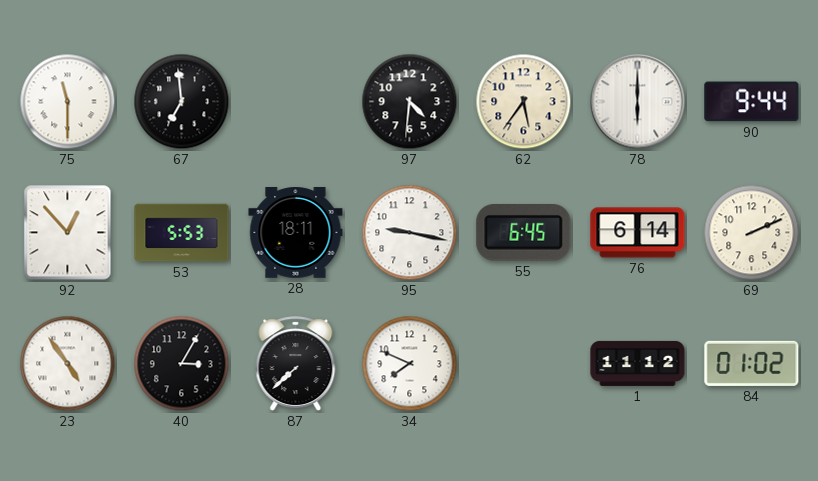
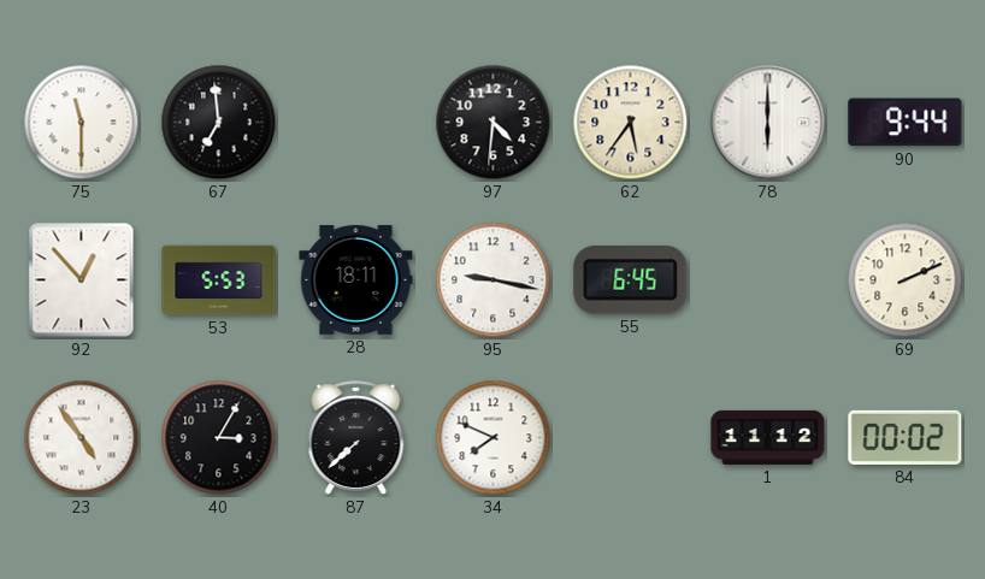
76: 6:14 -> none (638, 233)
84: 01:02 -> 00:02 (906, 437)
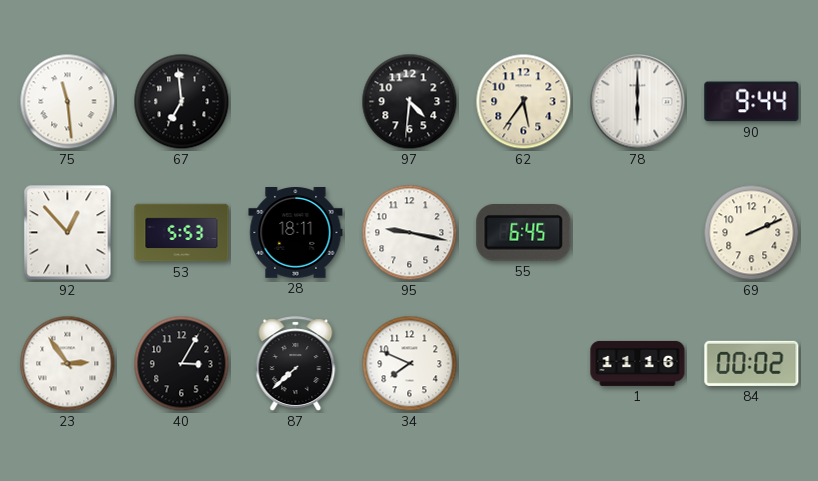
75: 11:30 -> 11:29 (68, 102)
23: 4:54 -> 2:54 (68, 364)
1: 11:12 -> 11:16 (638, 363)
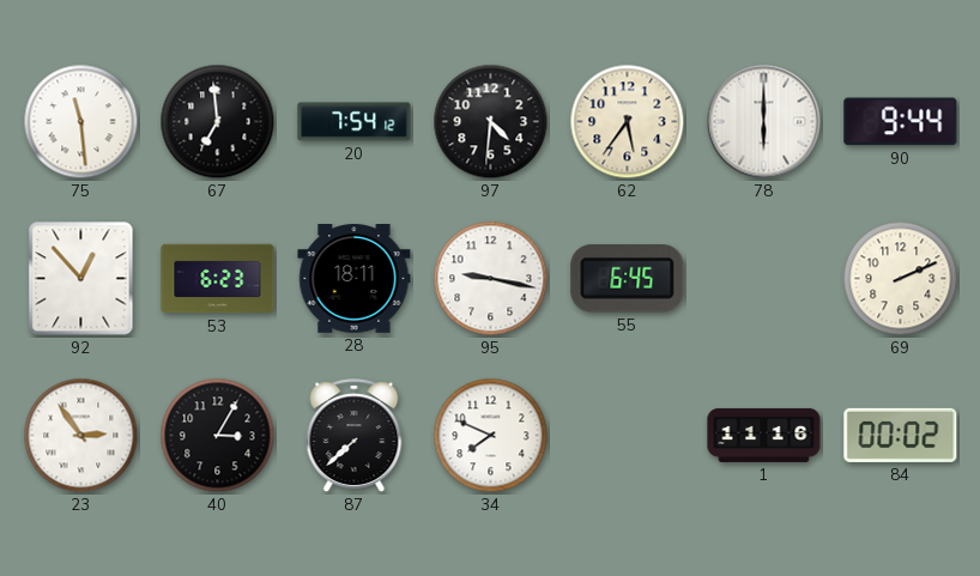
20: none -> 7:54 (355, 122)
53: 5:53 -> 6:23 (218, 279)
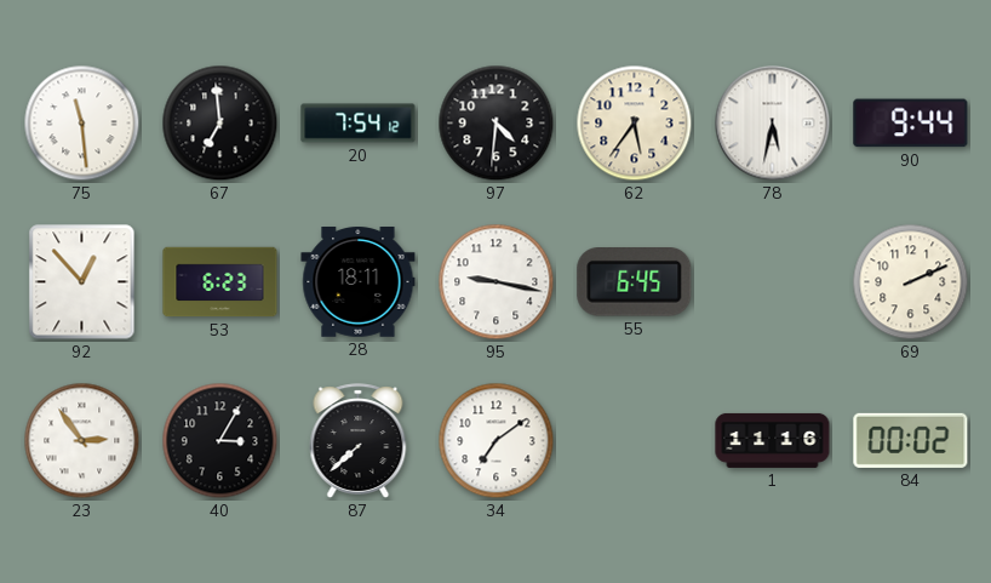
78: 6:00 -> 5:32 (773, 124)
34: 7:49 -> 7:09 (497, 441)
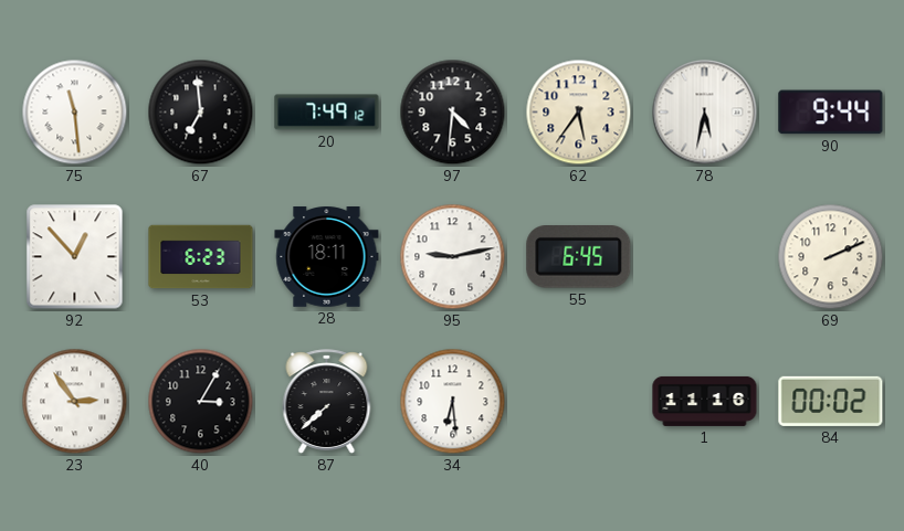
20: 7:54 -> 7:49 (327, 113)
95: 9:17 -> 9:13 (453, 257)
34: 7:09 -> 6:29 (453, 402)
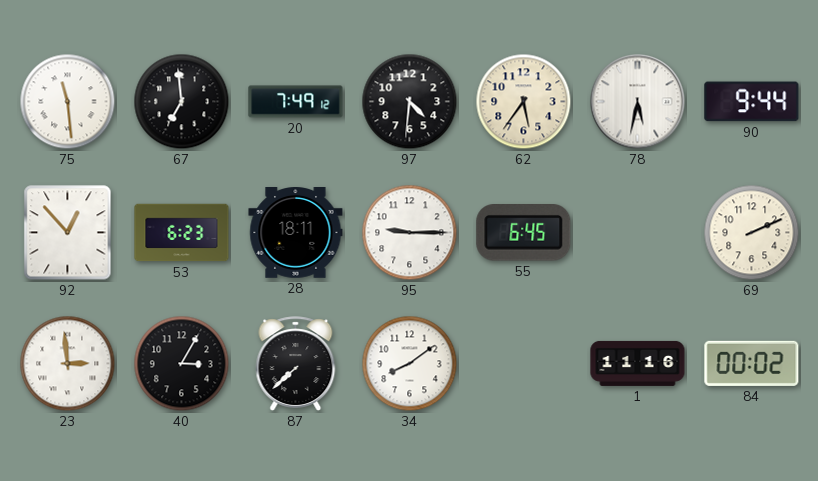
95: 9:13 -> 9:15 (410, 233)
23: 2:54 -> 2:59 (68, 364)
34: 6:29 -> 8:09 (410, 364)
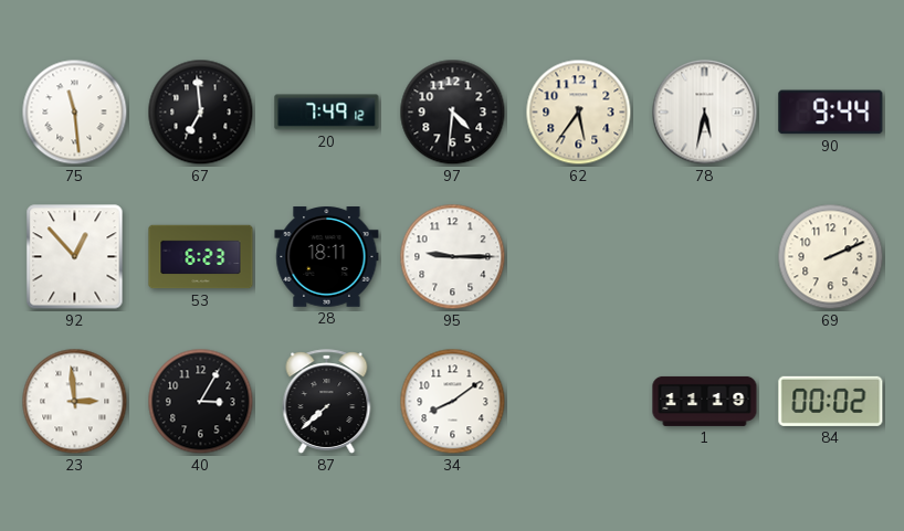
55: 6:45 -> none (524, 233)
1: 11:16 -> 11:19 (705, 401)
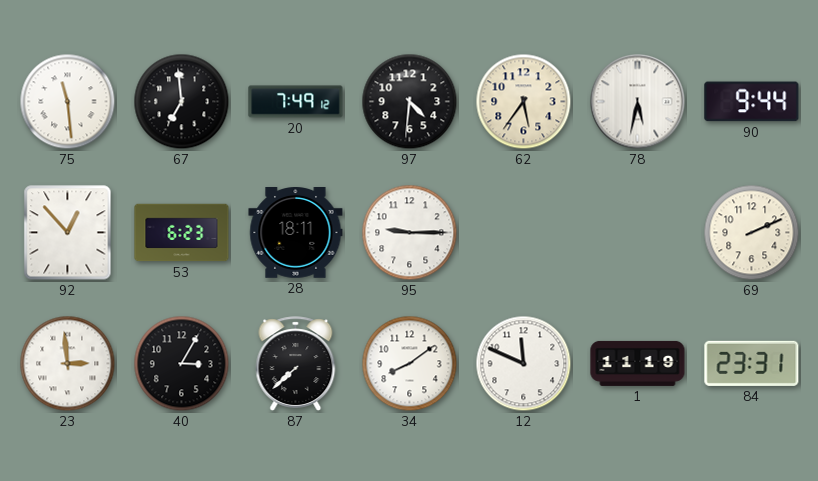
12: none -> 11:49 (524, 364)
84: 00:02 -> 23:31 (752, 363)
